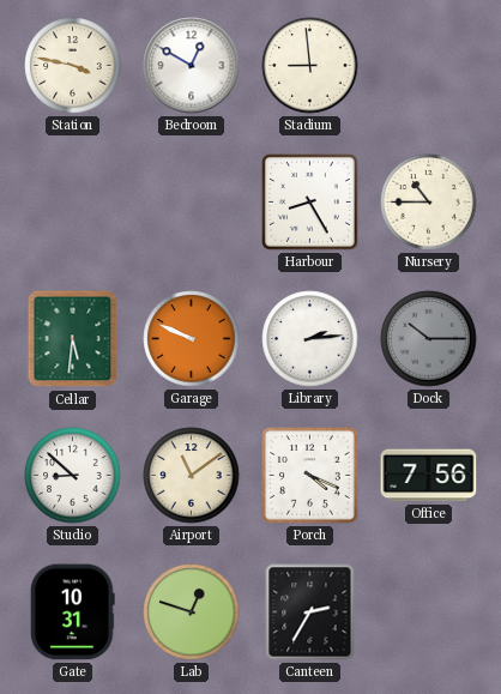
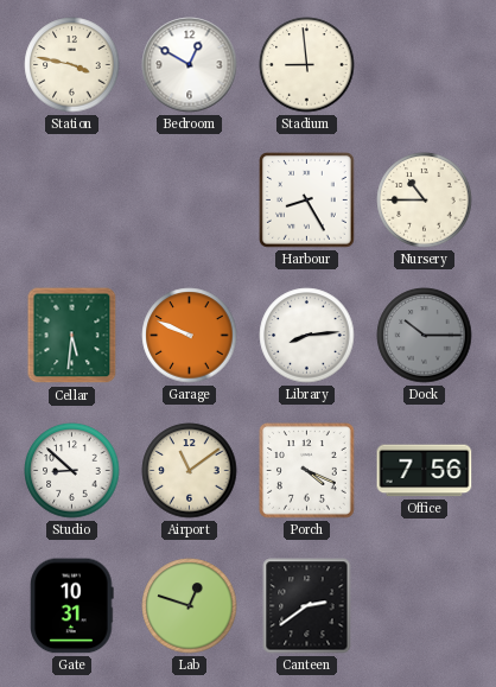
Library: 2:14 -> 8:14 (307, 336)
Canteen: 2:35 -> 2:39 (307, 606)
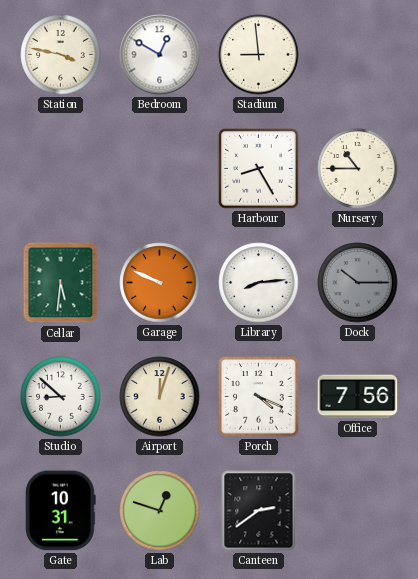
Airport: 11:09 -> 12:03 (160, 397)
